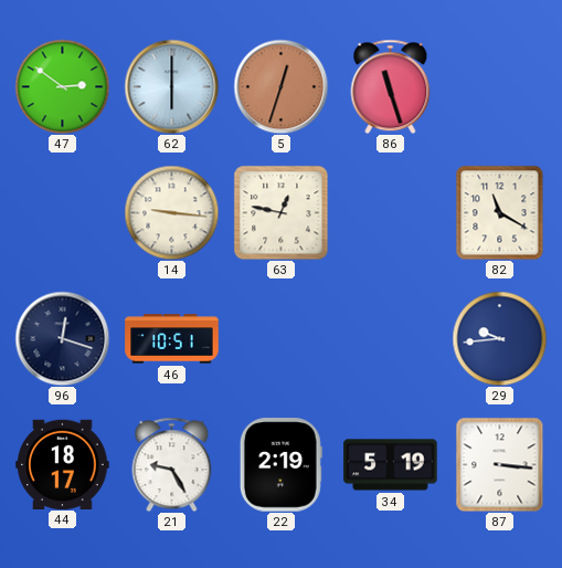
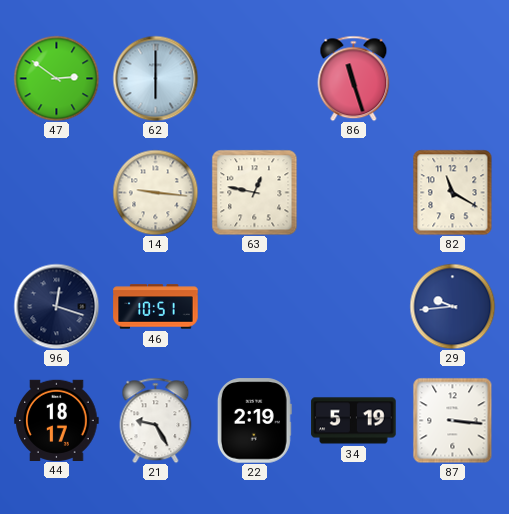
5: 12:33 -> none (280, 86)
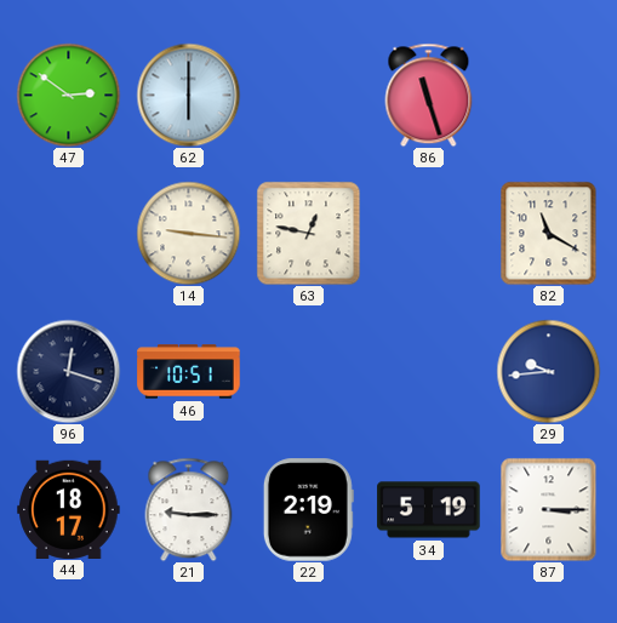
21: 9:25 -> 9:15 (189, 509)
87: 3:16 -> 3:15 (549, 509)
